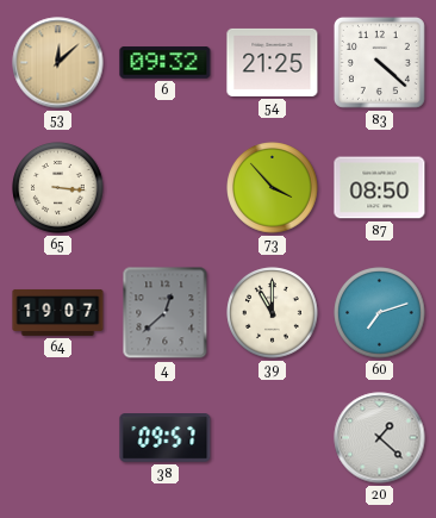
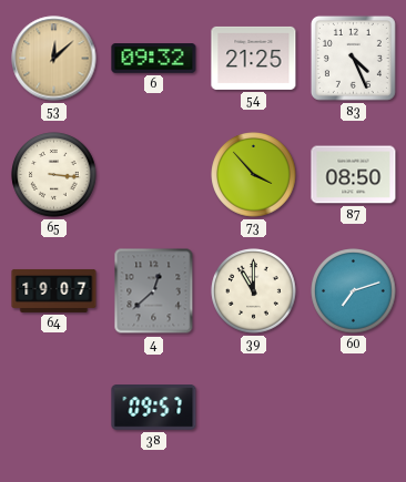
83: 4:22 -> 4:26 (353, 58)
20: 1:22 -> none (380, 438)
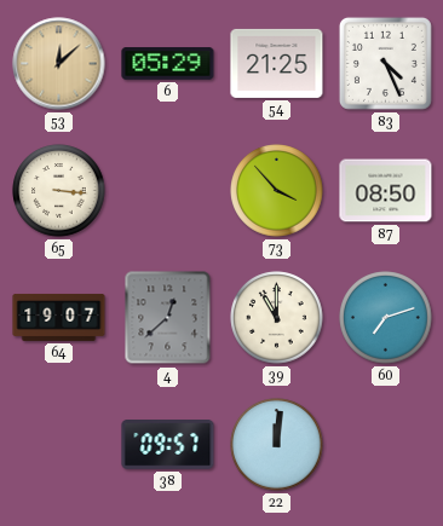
6: 09:32 -> 05:29 (168, 64)
22: none -> 12:01 (277, 445)
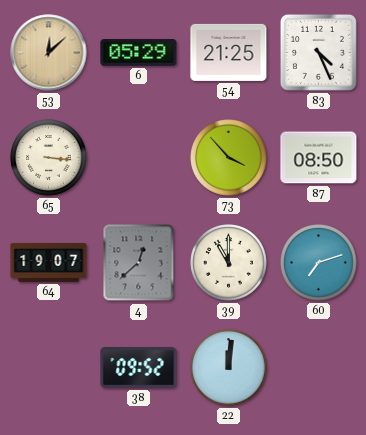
38: 09:57 -> 09:52 (139, 368)
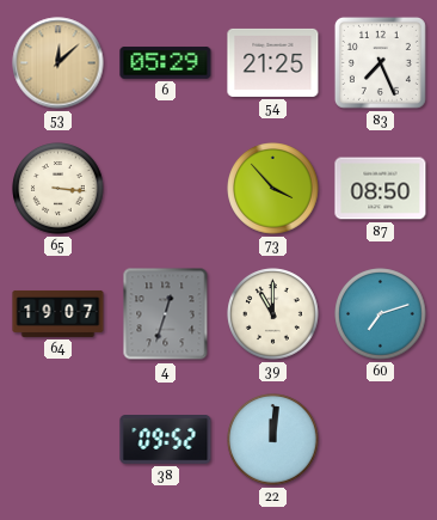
83: 4:26 -> 7:26 (380, 62)
4: 12:38 -> 12:33 (166, 314)
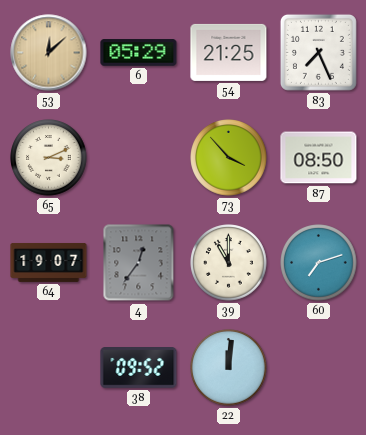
65: 3:16 -> 3:11 (49, 158)
4: 12:33 -> 12:36 (139, 263)
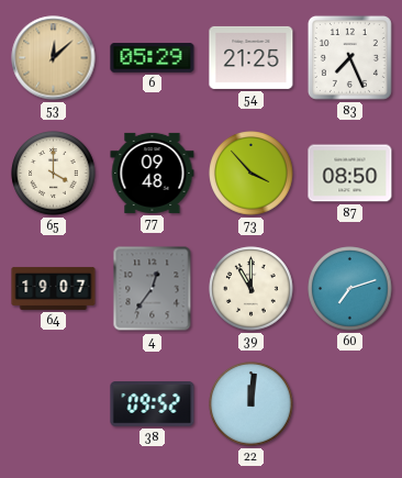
65: 3:11 -> 4:00 (54, 174)
77: none -> 09:48 (153, 173)
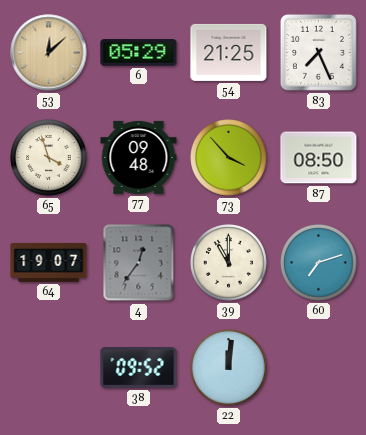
65: 4:00 -> 3:57 (49, 158)
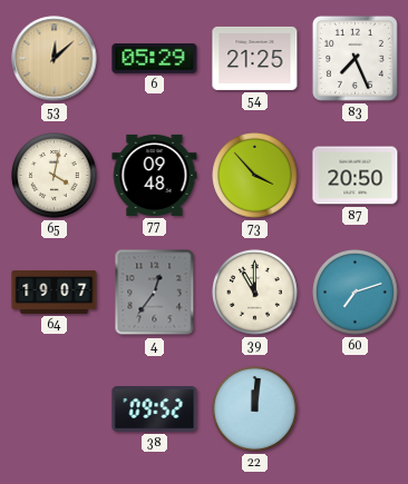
65: 3:57 -> 4:02 (55, 176)
87: 08:50 -> 20:50 (356, 176)
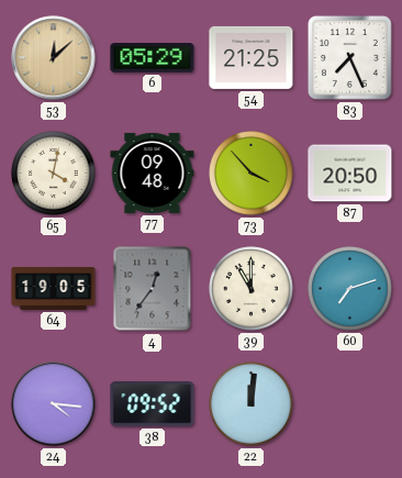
64: 19:07 -> 19:05 (54, 288)
24: none -> 4:16 (54, 404)
